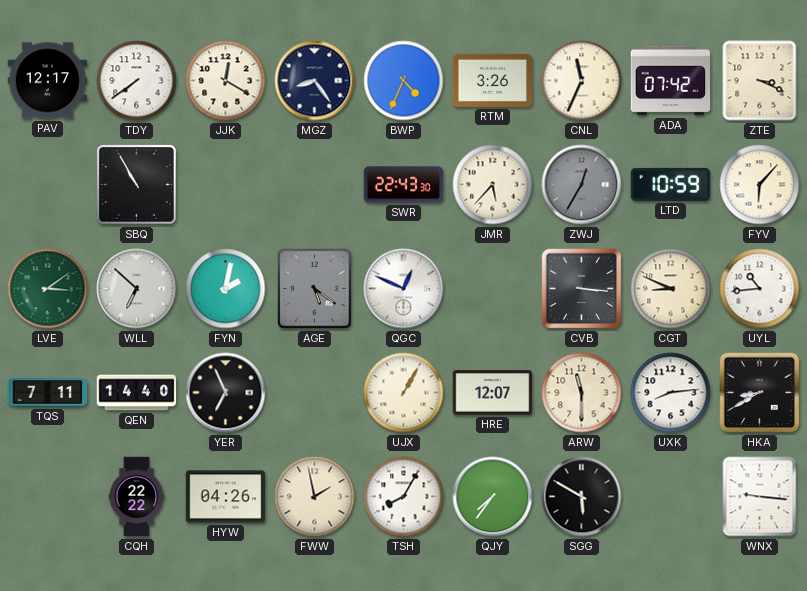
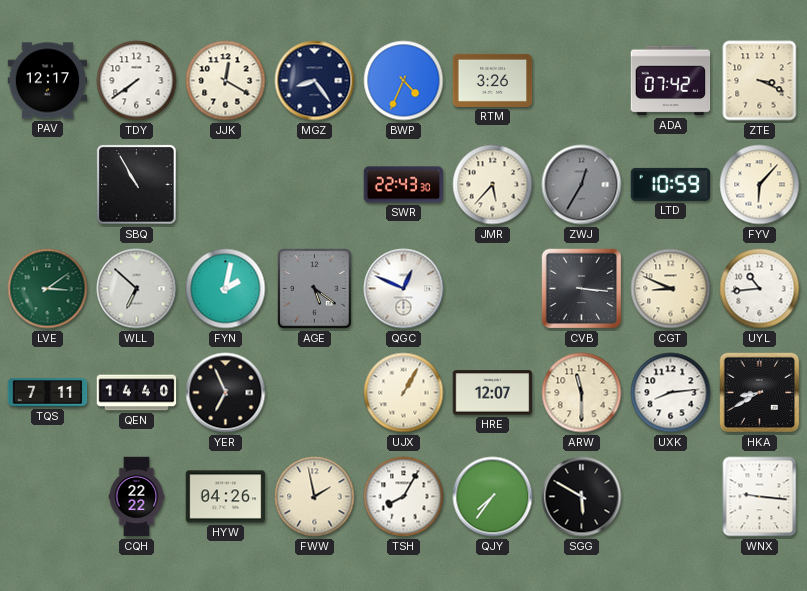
CNL: 11:34 -> none (582, 81)
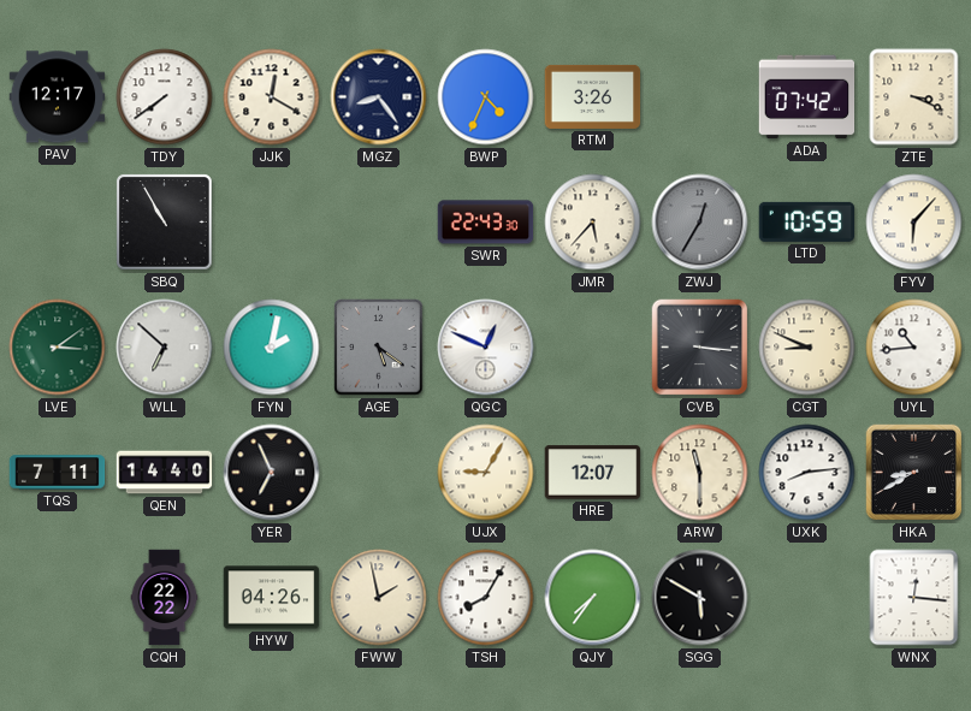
UJX: 1:05 -> 9:05 (486, 473)
WNX: 9:16 -> 12:16 (914, 598)
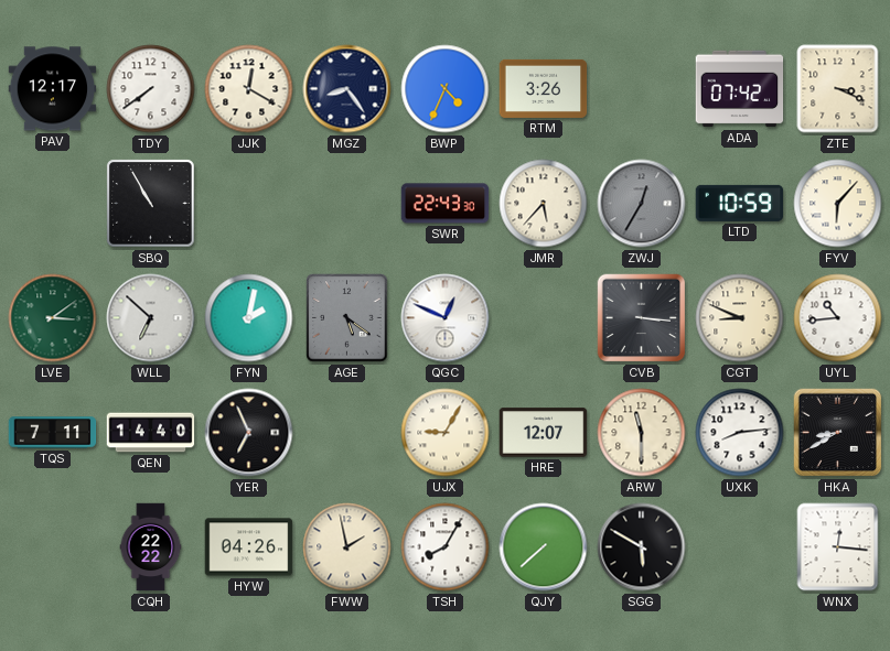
QJY: 7:36 -> 7:38 (544, 547)
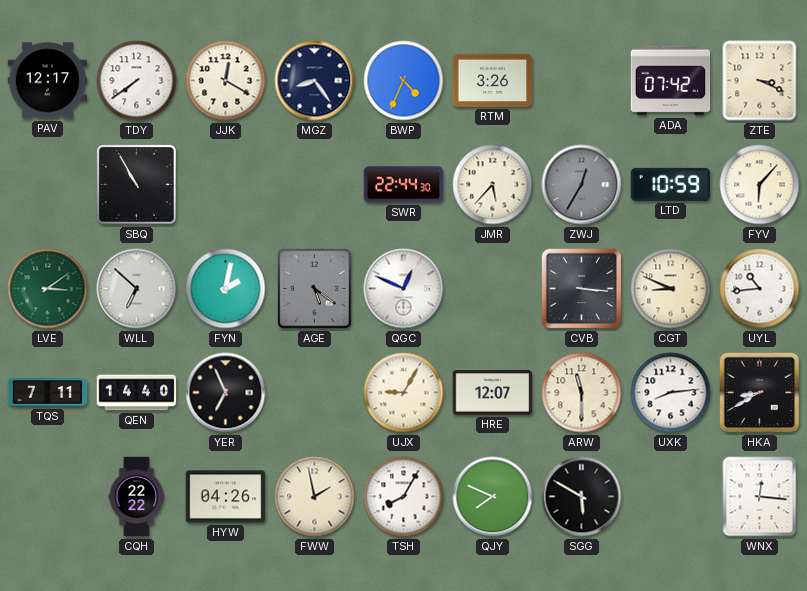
SWR: 22:43 -> 22:44 (404, 185)
QJY: 7:38 -> 7:49 (493, 497)
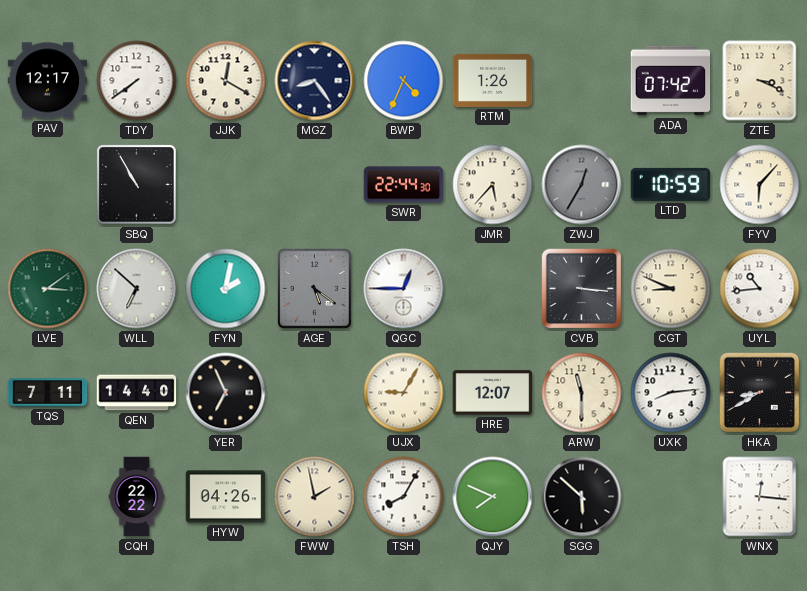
RTM: 3:26 -> 1:26 (493, 80)
QGC: 12:49 -> 12:45 (404, 289)
SGG: 5:50 -> 5:52 (582, 497)
